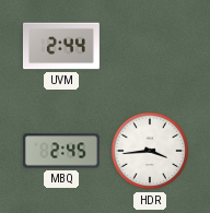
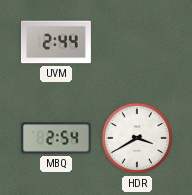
MBQ: 2:45 -> 2:54 (56, 138)
HDR: 3:44 -> 3:40 (137, 138)
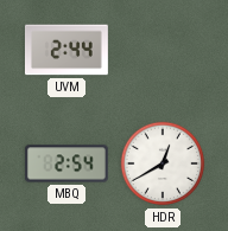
HDR: 3:40 -> 12:40 (163, 163)
